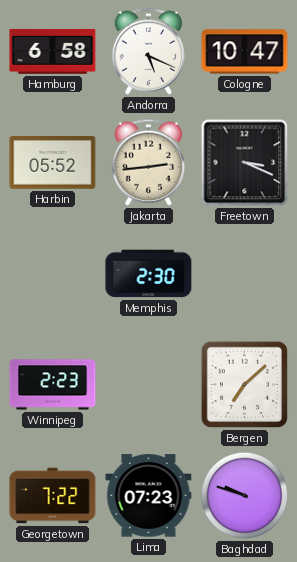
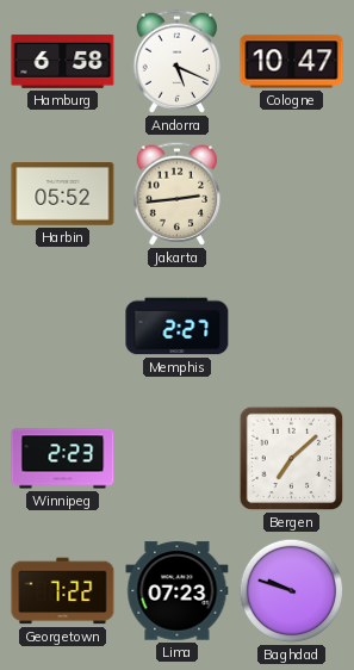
Freetown: 3:19 -> none (245, 163)
Memphis: 2:30 -> 2:27 (178, 327)
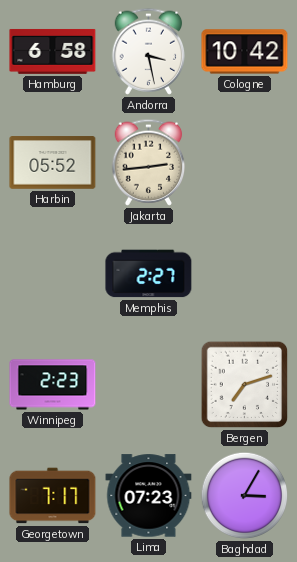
Andorra: 5:19 -> 3:28 (149, 51)
Cologne: 10:47 -> 10:42 (245, 52)
Bergen: 7:08 -> 7:12 (245, 385)
Georgetown: 7:22 -> 7:17 (53, 496)
Baghdad: 9:48 -> 3:05 (245, 496)
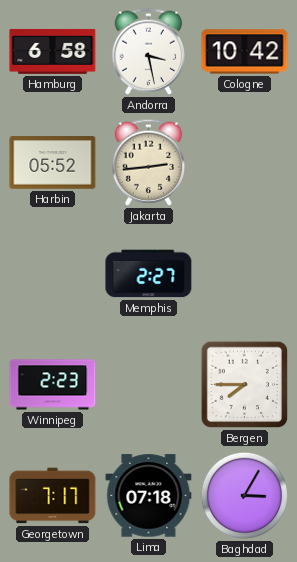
Bergen: 7:12 -> 7:45 (245, 385)
Lima: 07:23 -> 07:18 (149, 496)
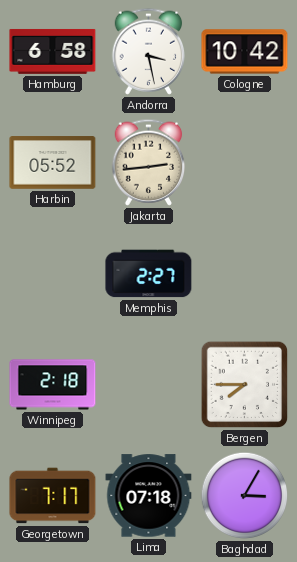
Winnipeg: 2:23 -> 2:18 (53, 385)
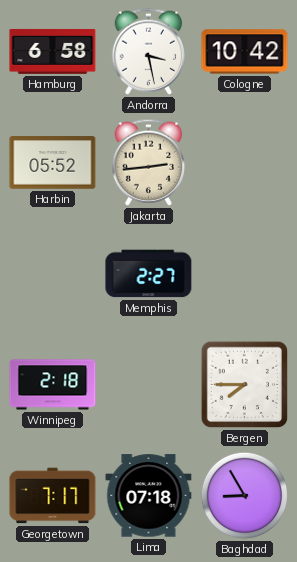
Baghdad: 3:05 -> 8:55 (245, 496)
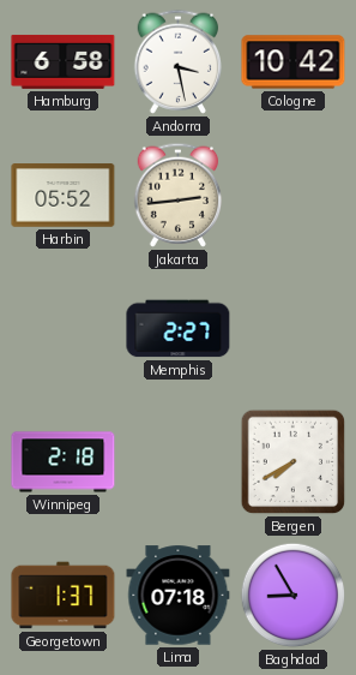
Bergen: 7:45 -> 7:40 (294, 462)
Georgetown: 7:17 -> 1:37 (64, 596)
